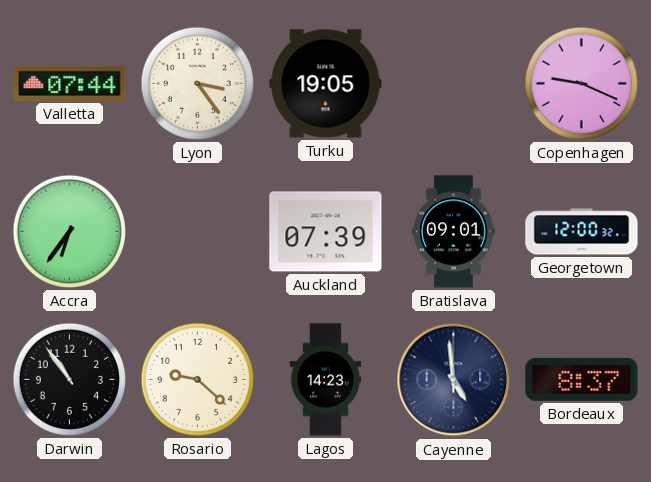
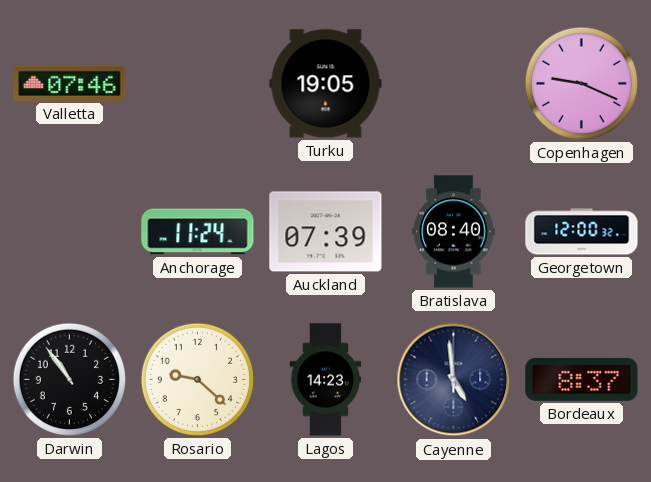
Valletta: 07:44 -> 07:46 (70, 83)
Lyon: 3:24 -> none (197, 83)
Accra: 6:36 -> none (69, 231)
Anchorage: none -> 11:24 (198, 232)
Bratislava: 09:01 -> 08:40 (454, 232)
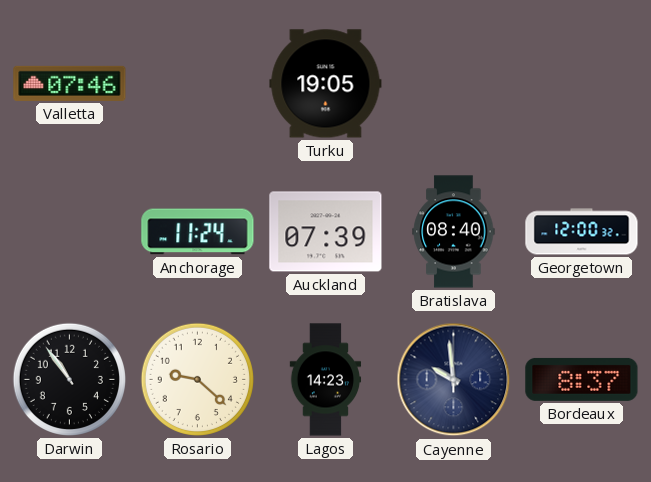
Copenhagen: 9:19 -> none (581, 83)
Cayenne: 4:59 -> 9:59 (454, 380)
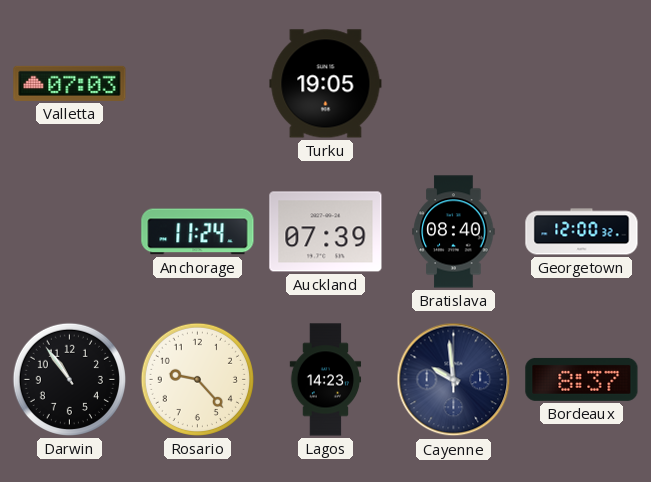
Valletta: 07:46 -> 07:03 (70, 83)
Rosario: 9:22 -> 9:23 (197, 379)
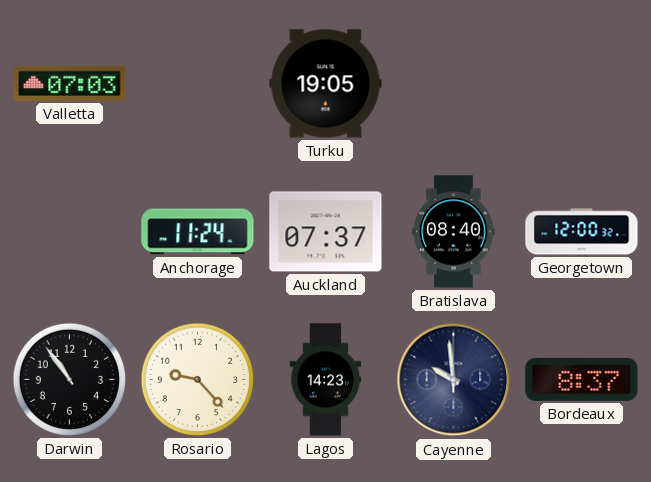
Auckland: 07:39 -> 07:37 (326, 232)
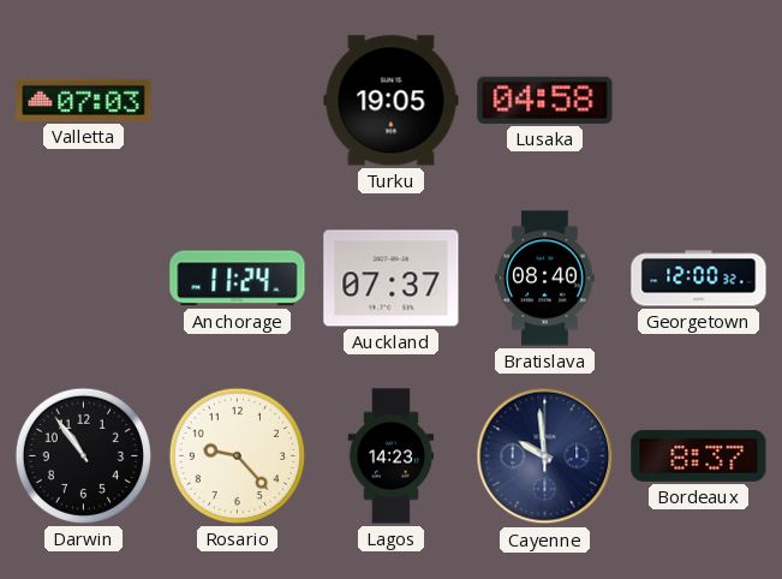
Lusaka: none -> 04:58 (545, 100)
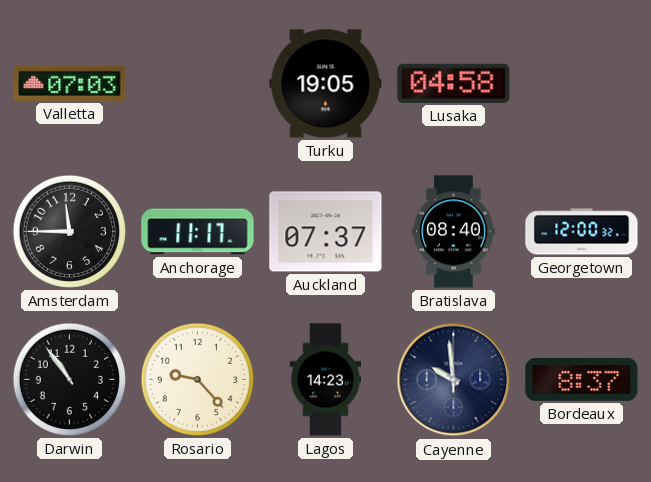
Amsterdam: none -> 11:45 (69, 231)
Anchorage: 11:24 -> 11:17 (198, 232)
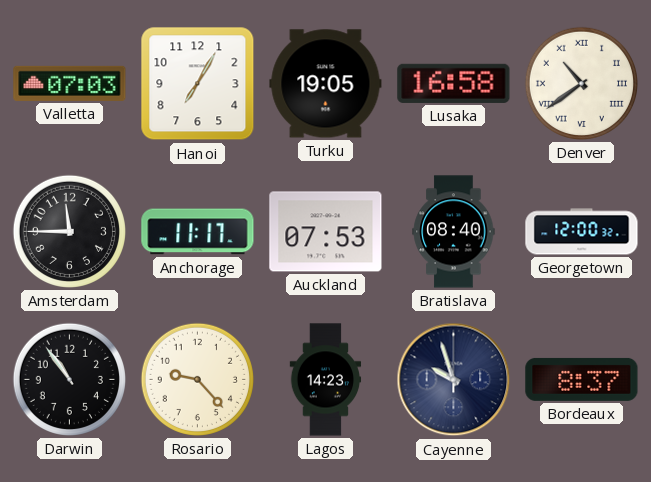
Hanoi: none -> 7:05 (198, 84)
Lusaka: 04:58 -> 16:58 (454, 83)
Denver: none -> 10:39 (581, 83)
Auckland: 07:37 -> 07:53 (326, 232)
Cayenne: 9:59 -> 9:57 (454, 380)
